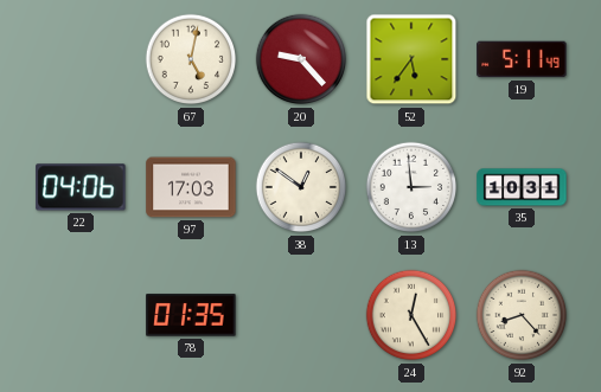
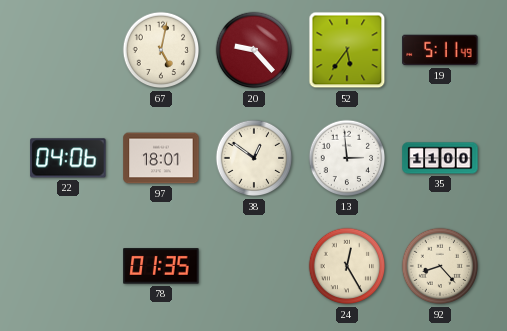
97: 17:03 -> 18:01 (161, 158)
35: 10:31 -> 11:00 (440, 158)
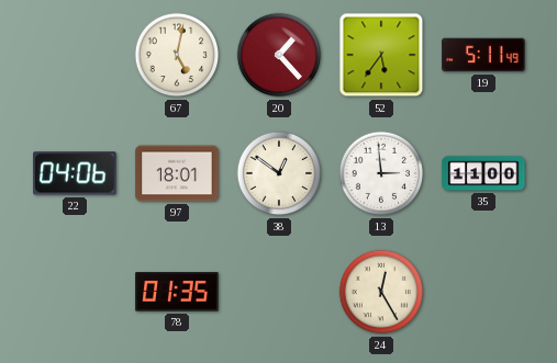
20: 9:23 -> 1:23 (279, 55)
92: 8:23 -> none (440, 266)
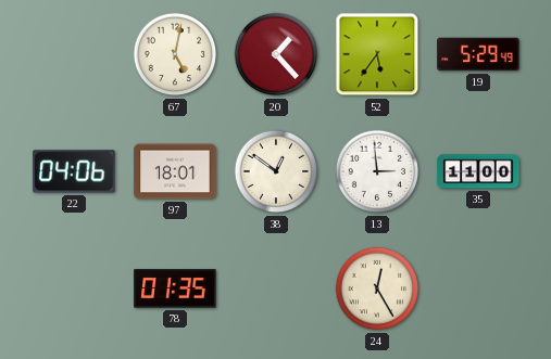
19: 5:11 -> 5:29 (478, 54)
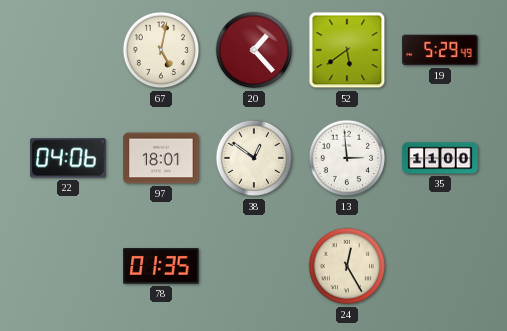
52: 5:36 -> 5:39 (347, 50)
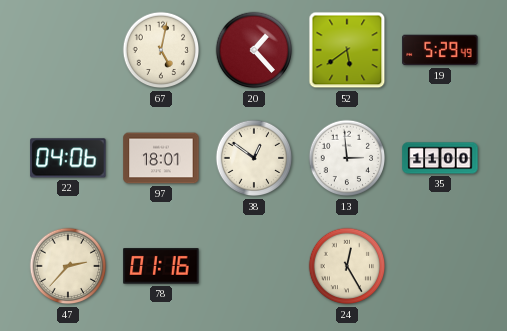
47: none -> 2:37 (68, 266)
78: 01:35 -> 01:16 (161, 266)
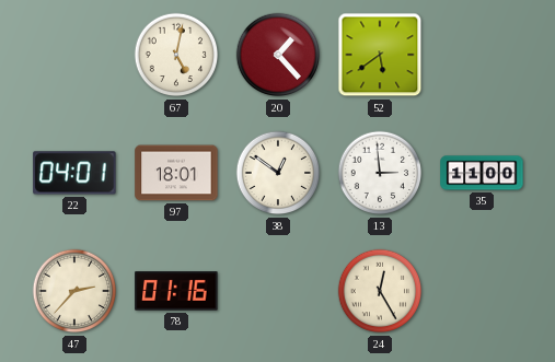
19: 5:29 -> none (440, 50)
22: 04:06 -> 04:01 (74, 173)
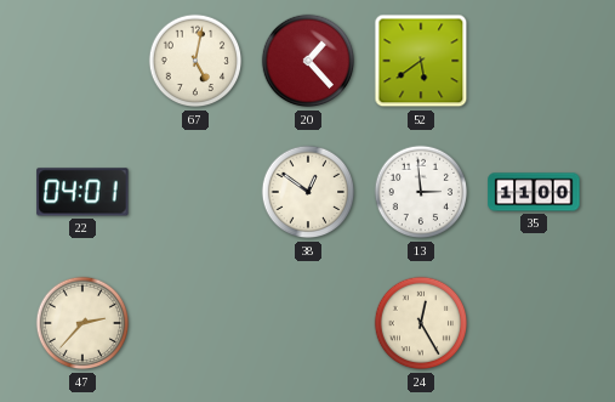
97: 18:01 -> none (176, 173)
78: 01:16 -> none (176, 291)
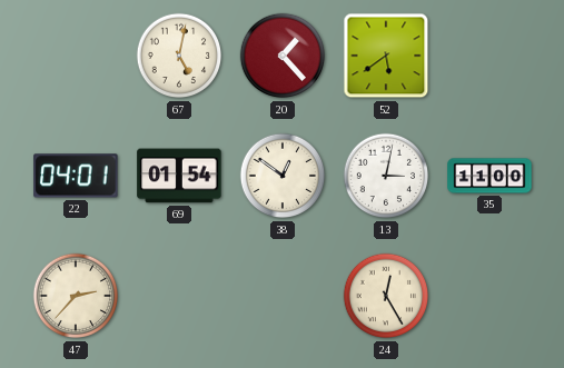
69: none -> 01:54 (179, 176)
13: 2:59 -> 3:02 (386, 176)
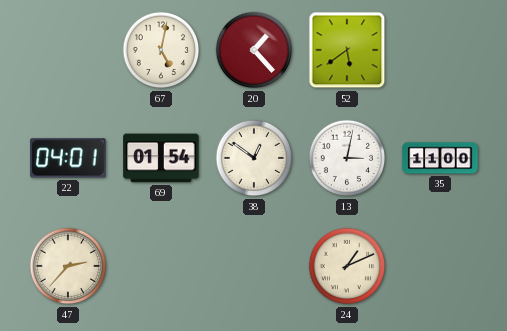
24: 12:25 -> 1:11 (347, 266)
